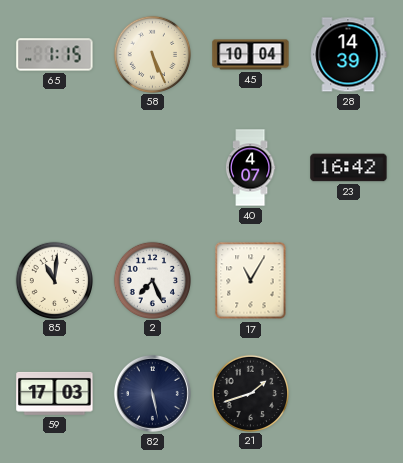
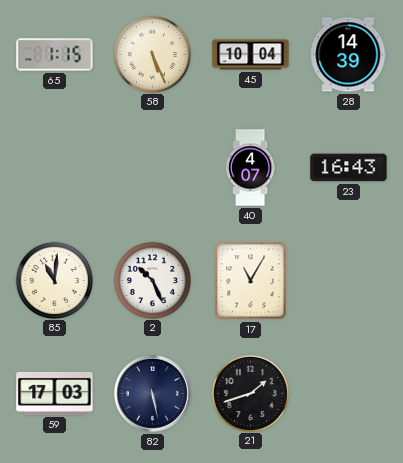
23: 16:42 -> 16:43 (349, 168)
2: 7:26 -> 10:26 (152, 280)
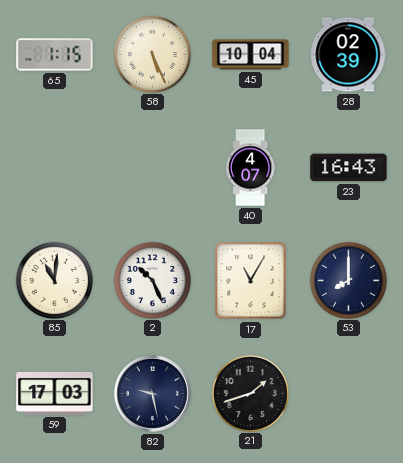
28: 14:39 -> 02:39 (349, 55)
53: none -> 8:00 (348, 280)
82: 5:28 -> 9:28 (152, 393)
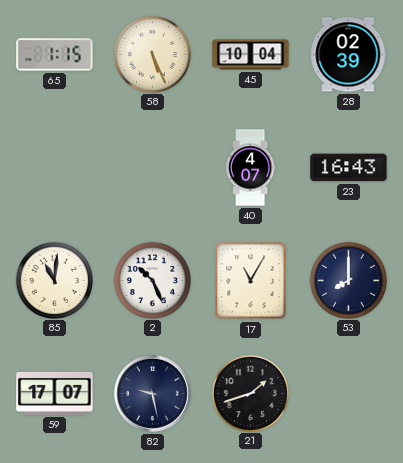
59: 17:03 -> 17:07 (55, 393)
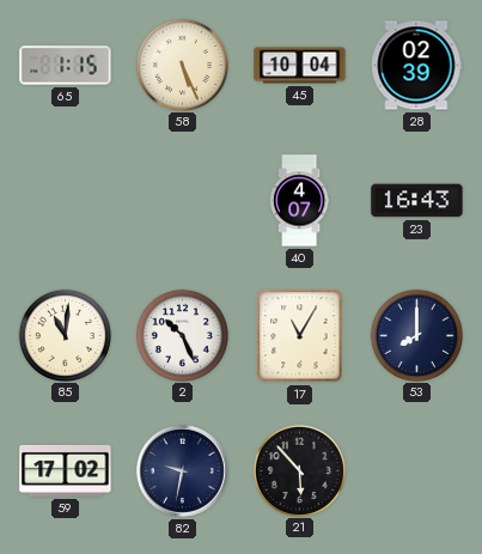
59: 17:07 -> 17:02 (66, 470)
82: 9:28 -> 9:32 (182, 470)
21: 1:42 -> 5:53 (299, 470)
